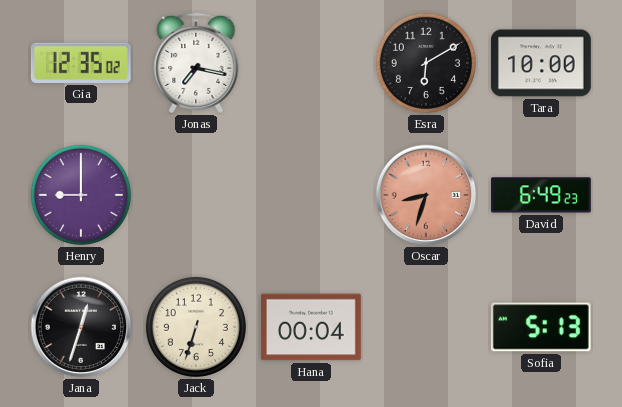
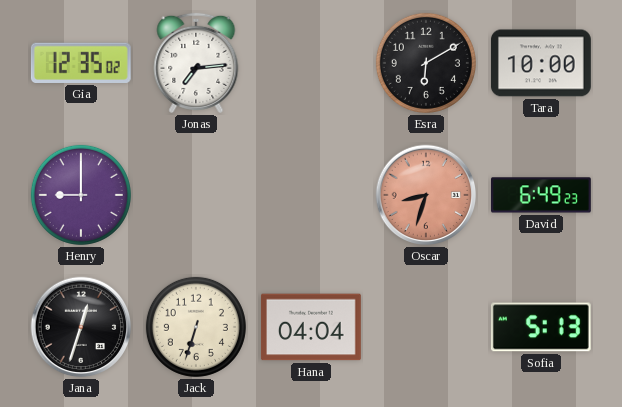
Jonas: 7:17 -> 7:14 (196, 63)
Hana: 00:04 -> 04:04 (311, 327)
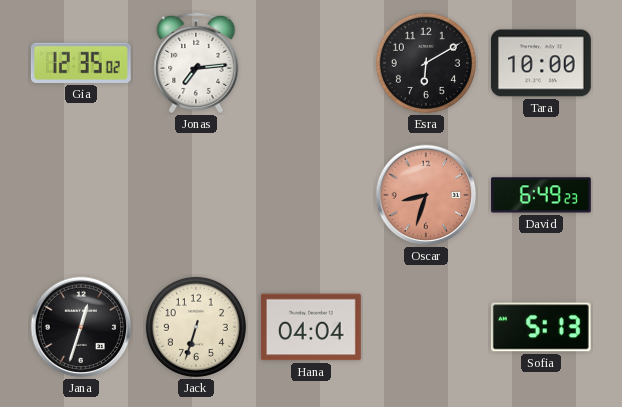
Henry: 9:00 -> none (81, 195)
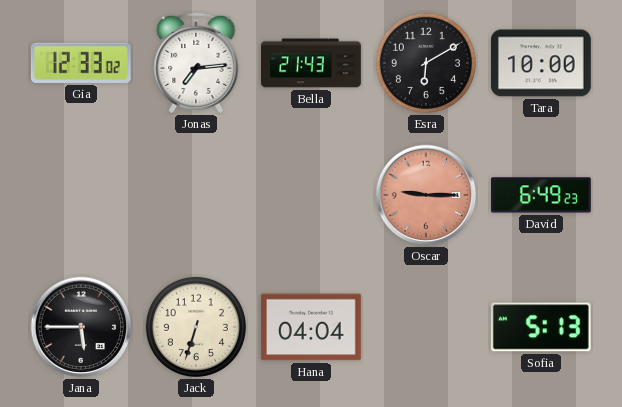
Gia: 12:35 -> 12:33 (81, 63)
Bella: none -> 21:43 (312, 63)
Oscar: 8:33 -> 9:15 (426, 195)
Jana: 12:33 -> 5:45 (81, 327)
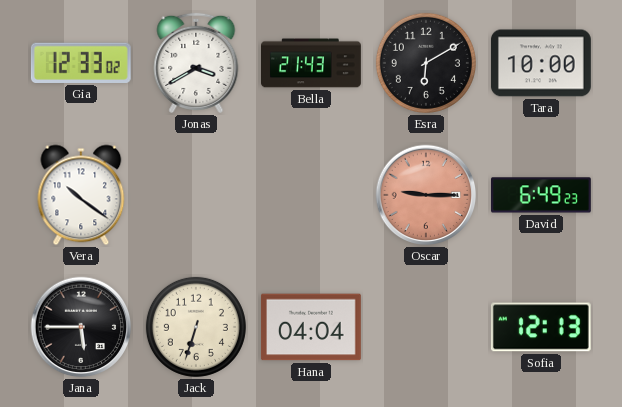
Jonas: 7:14 -> 3:40 (196, 63)
Vera: none -> 10:21 (81, 195)
Sofia: 5:13 -> 12:13 (541, 327)
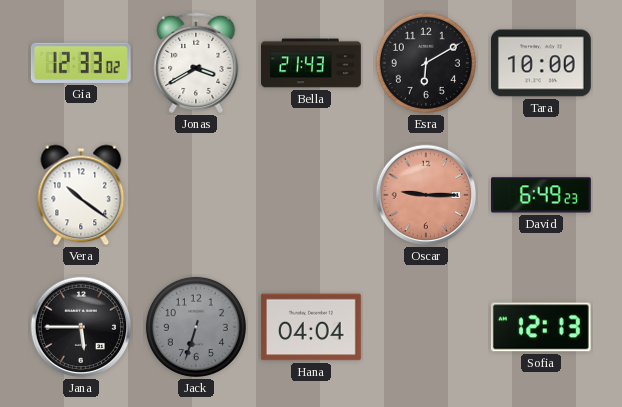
Jack dial: cream -> grey (196, 327)
